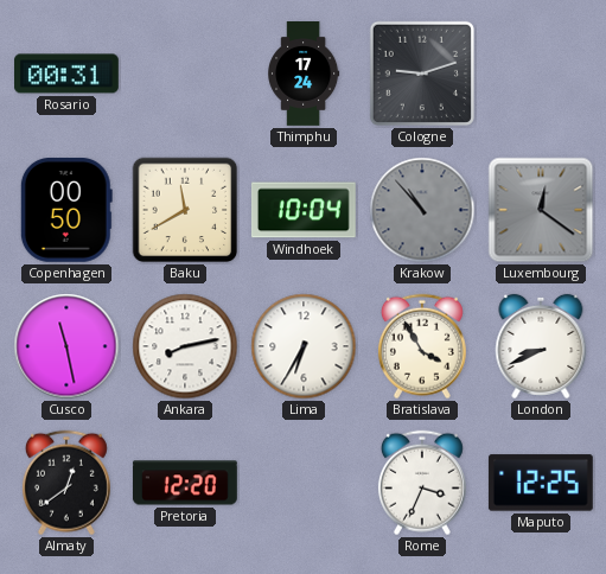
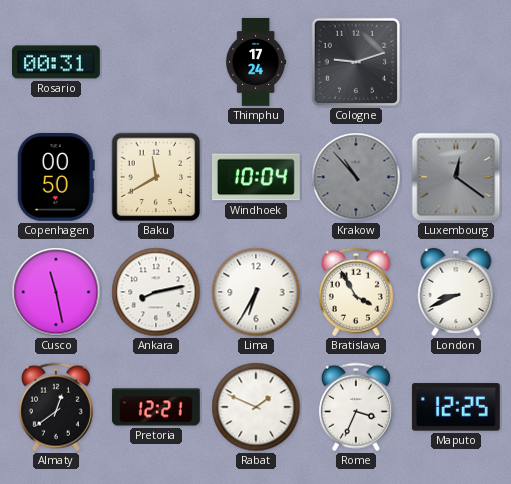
Pretoria: 12:20 -> 12:21 (156, 407)
Rabat: none -> 1:49 (256, 407)
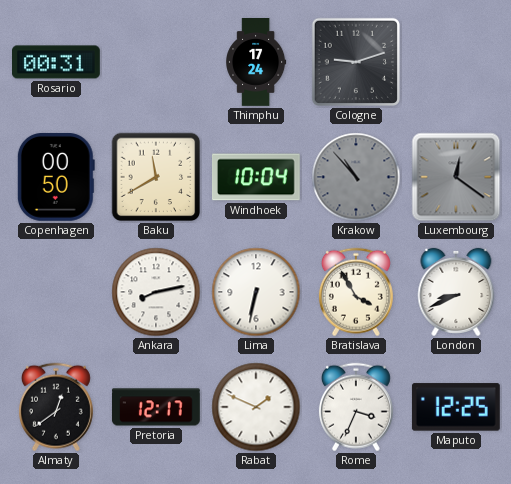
Cusco: 11:28 -> none (56, 292)
Lima: 6:35 -> 6:32 (256, 292)
Pretoria: 12:21 -> 12:17 (156, 407)
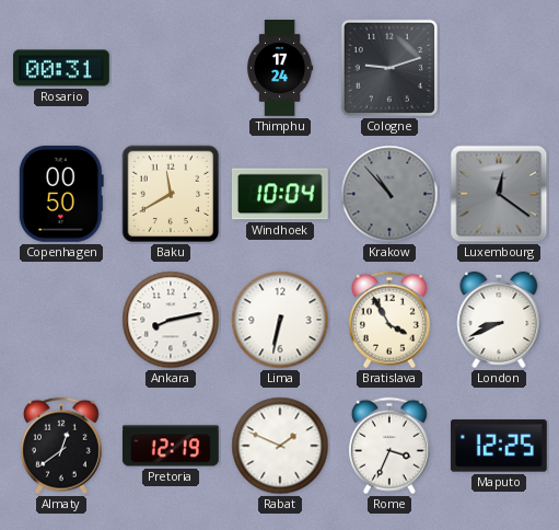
Pretoria: 12:17 -> 12:19 (171, 446)
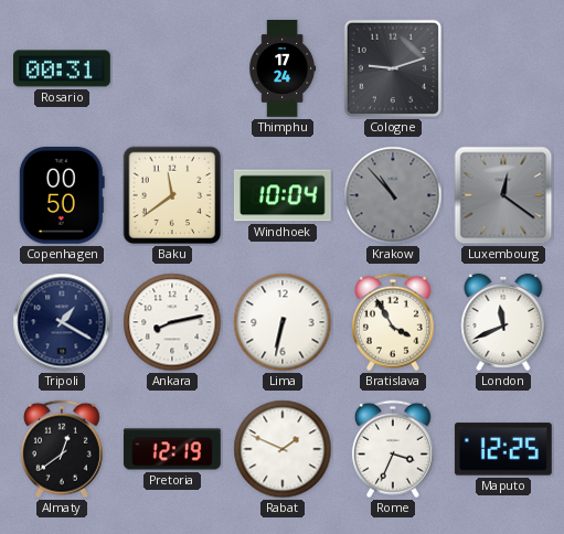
Baku: 11:40 -> 11:39 (172, 195)
Tripoli: none -> 1:20 (62, 322)
London: 8:41 -> 11:41 (503, 322)
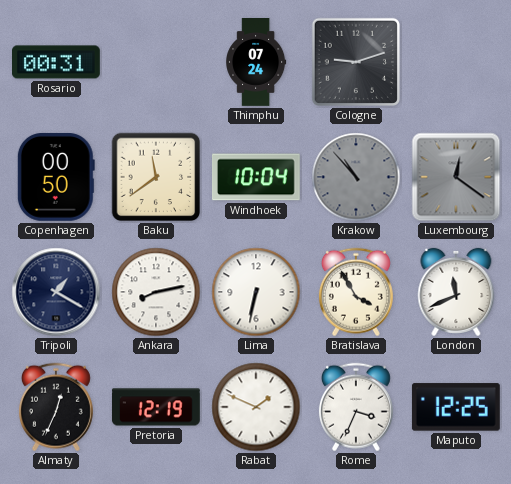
Thimphu: 17:24 -> 07:24 (257, 63)
Almaty: 12:39 -> 12:34 (56, 407)
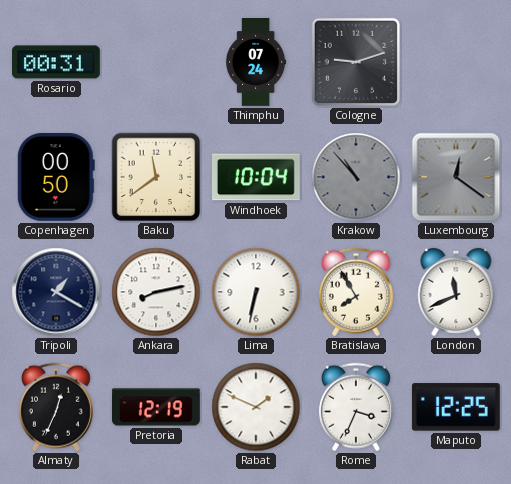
Bratislava: 3:55 -> 7:55 (356, 292)
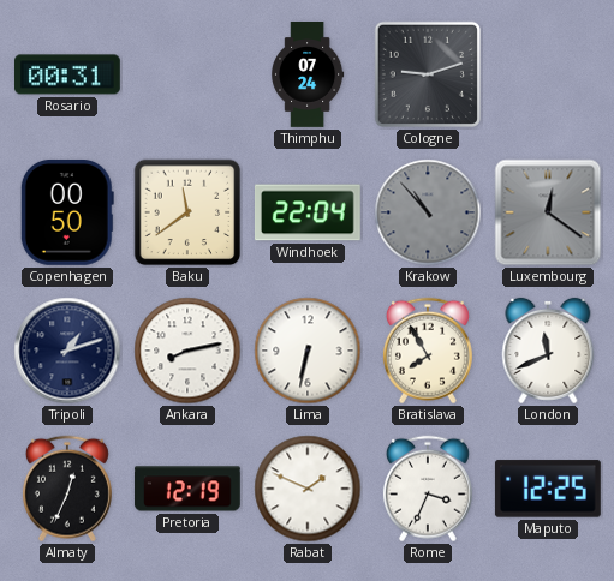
Windhoek: 10:04 -> 22:04 (308, 212)
Tripoli: 1:20 -> 1:12 (67, 351)
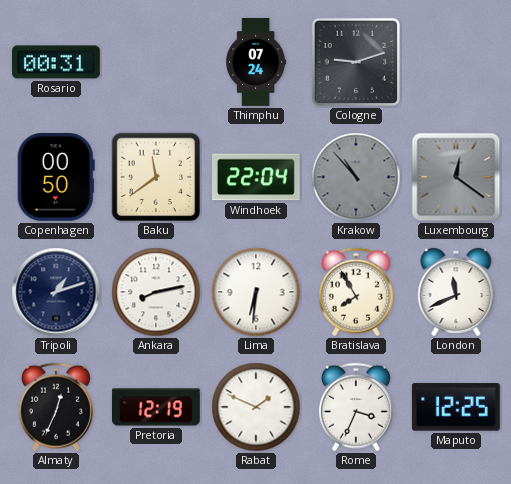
Lima: 6:32 -> 6:31 (256, 292)
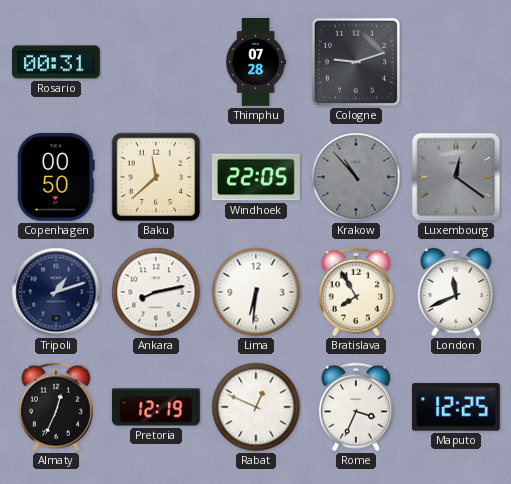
Thimphu: 07:24 -> 07:28 (257, 63)
Baku: 11:39 -> 11:38 (156, 177)
Windhoek: 22:04 -> 22:05 (256, 177)
Rabat: 1:49 -> 12:49 (256, 407)
